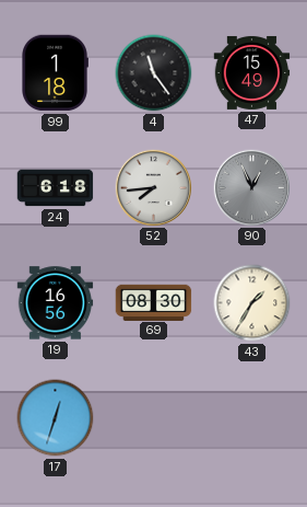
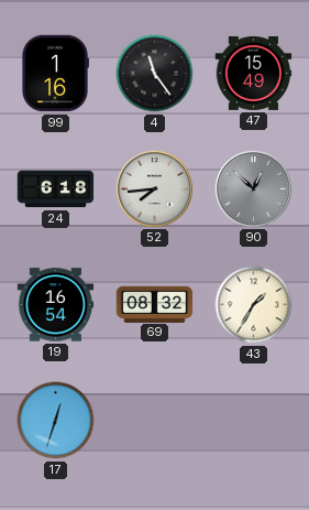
99: 1:18 -> 1:16 (55, 74)
90: 12:56 -> 12:52 (253, 188)
19: 16:56 -> 16:54 (56, 305)
69: 08:30 -> 08:32 (155, 304)
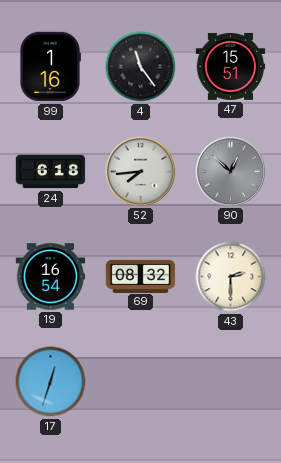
47: 15:49 -> 15:51 (231, 66)
43: 1:35 -> 2:30 (231, 277)
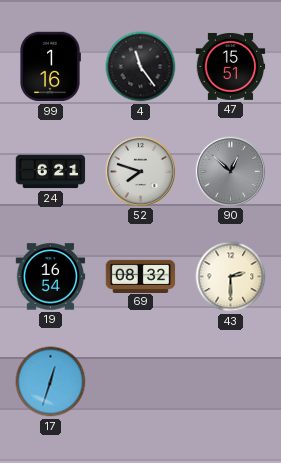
24: 6:18 -> 6:21 (51, 172)
52: 7:44 -> 7:48 (140, 171)
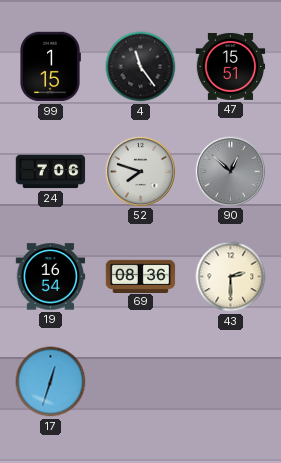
99: 1:16 -> 1:15 (50, 67)
24: 6:21 -> 7:06 (51, 172)
69: 08:32 -> 08:36 (141, 276)
